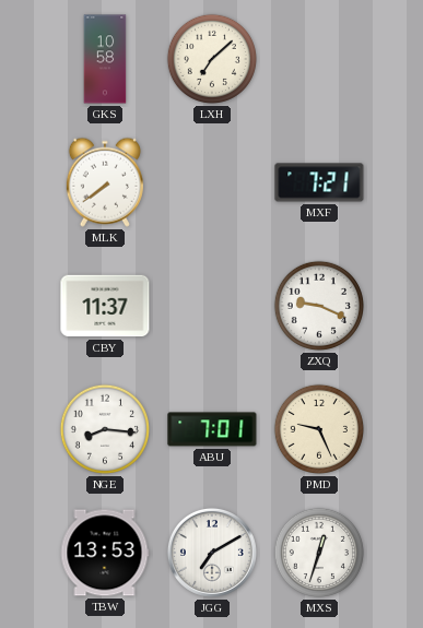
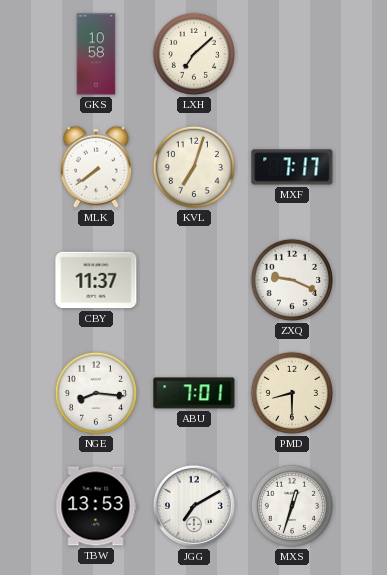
KVL: none -> 7:03 (194, 167)
MXF: 7:21 -> 7:17 (292, 167)
PMD: 9:26 -> 8:30 (292, 393)
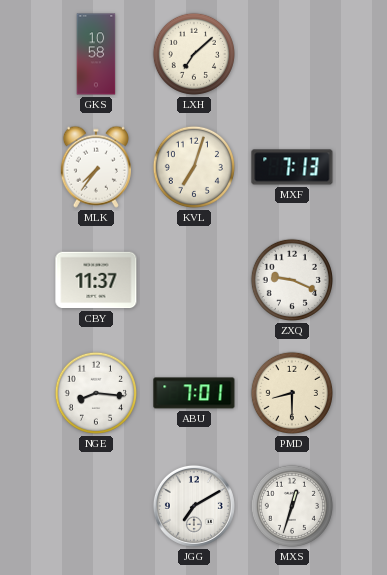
MLK: 7:39 -> 7:36 (96, 167)
MXF: 7:17 -> 7:13 (292, 167)
TBW: 13:53 -> none (96, 506)
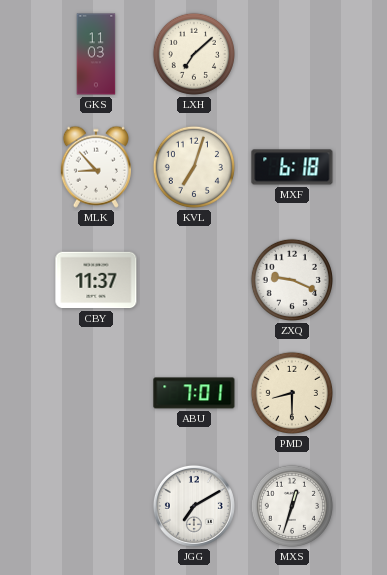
GKS: 10:58 -> 11:03 (96, 54)
MLK: 7:36 -> 8:53 (96, 167)
MXF: 7:13 -> 6:18 (292, 167)
NGE: 8:16 -> none (96, 393)
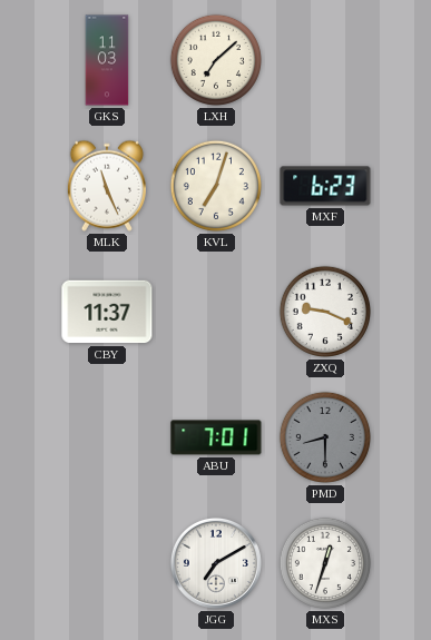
MLK: 8:53 -> 11:26 (107, 186)
MXF: 6:18 -> 6:23 (325, 186)
PMD dial: cream -> grey (325, 437)
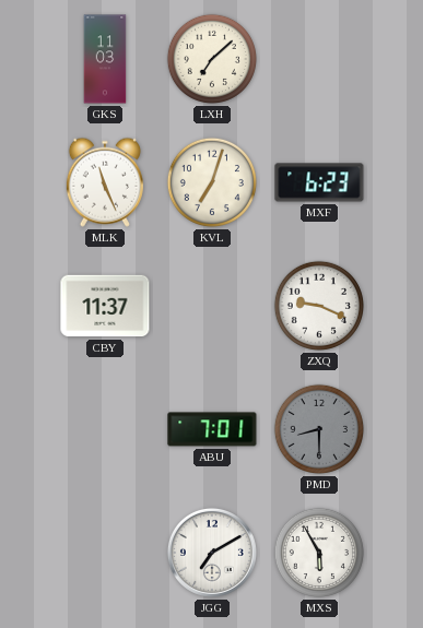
MXS: 12:33 -> 5:55 (319, 553)
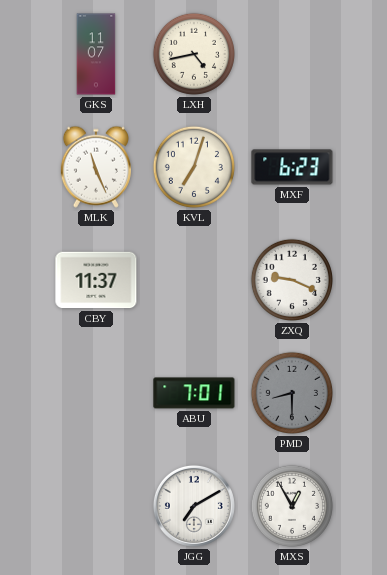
GKS: 11:03 -> 11:07 (96, 54)
LXH: 7:08 -> 4:43 (194, 54)
MXS: 5:55 -> 12:55 (292, 506)
